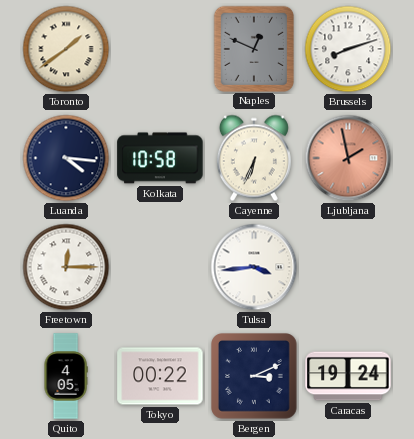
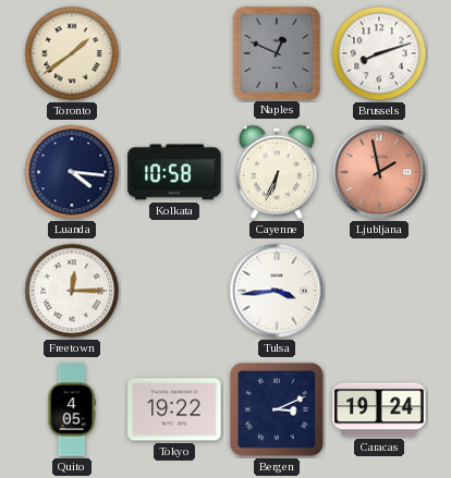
Tokyo: 00:22 -> 19:22 (174, 409)
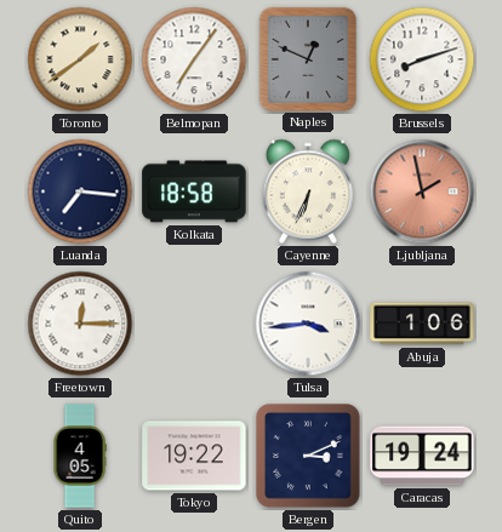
Belmopan: none -> 7:06 (194, 59)
Luanda: 4:16 -> 7:16 (80, 191)
Kolkata: 10:58 -> 18:58 (194, 191)
Abuja: none -> 1:06 (422, 324)
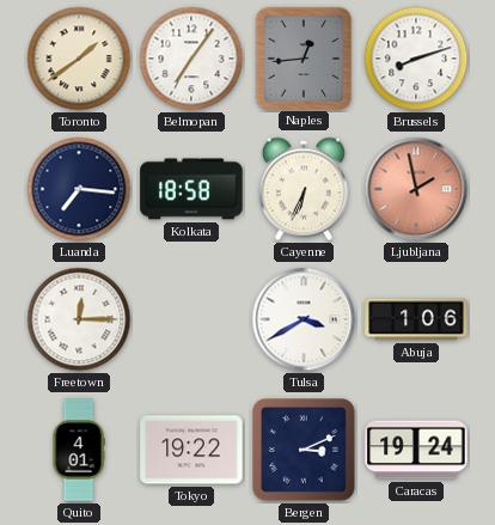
Naples: 12:49 -> 12:44 (302, 57)
Tulsa: 3:44 -> 3:40 (304, 319)
Quito: 4:05 -> 4:01 (79, 450)
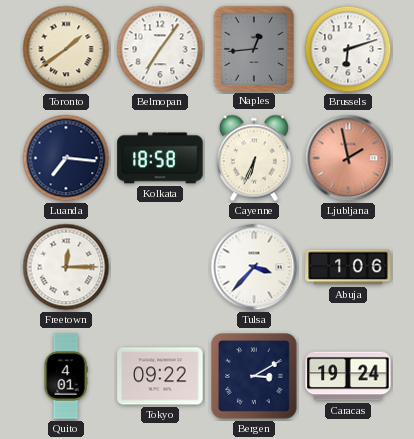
Brussels: 8:12 -> 6:12 (348, 49)
Tulsa: 3:40 -> 3:37 (254, 267)
Tokyo: 19:22 -> 09:22 (160, 376)
Bergen: 3:11 -> 3:10 (255, 377)
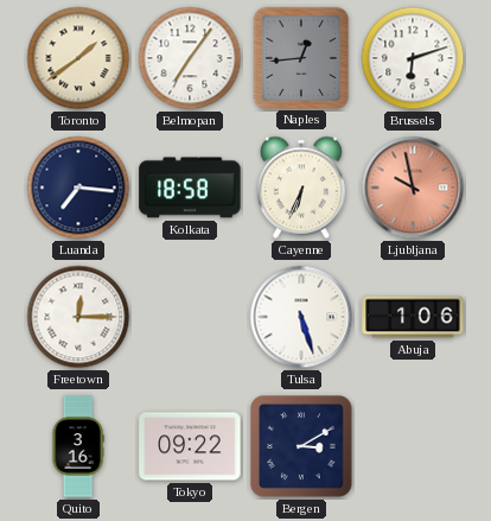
Ljubljana: 1:58 -> 9:58 (413, 188)
Tulsa: 3:37 -> 5:27 (301, 317)
Quito: 4:01 -> 3:16 (78, 446)
Caracas: 19:24 -> none (348, 376)
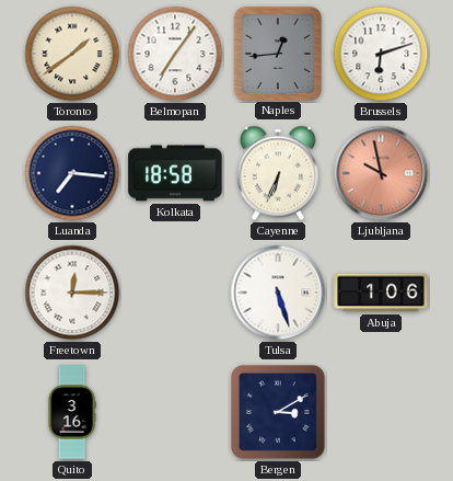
Tokyo: 09:22 -> none (190, 446)
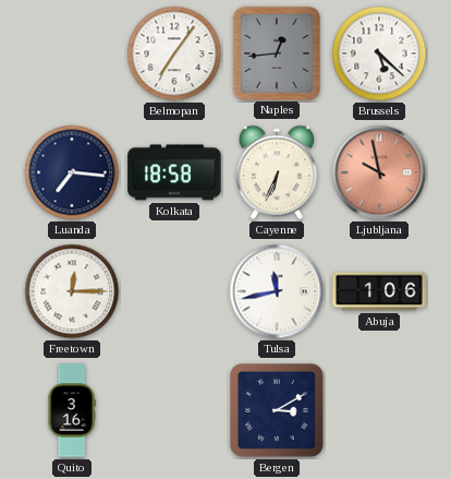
Toronto: 1:39 -> none (72, 54)
Brussels: 6:12 -> 5:22 (379, 53)
Tulsa: 5:27 -> 11:43 (277, 291)
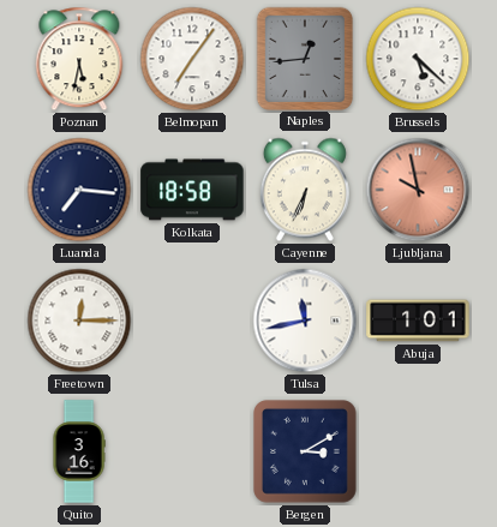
Poznan: none -> 5:32 (79, 59)
Abuja: 1:06 -> 1:01 (418, 321)
